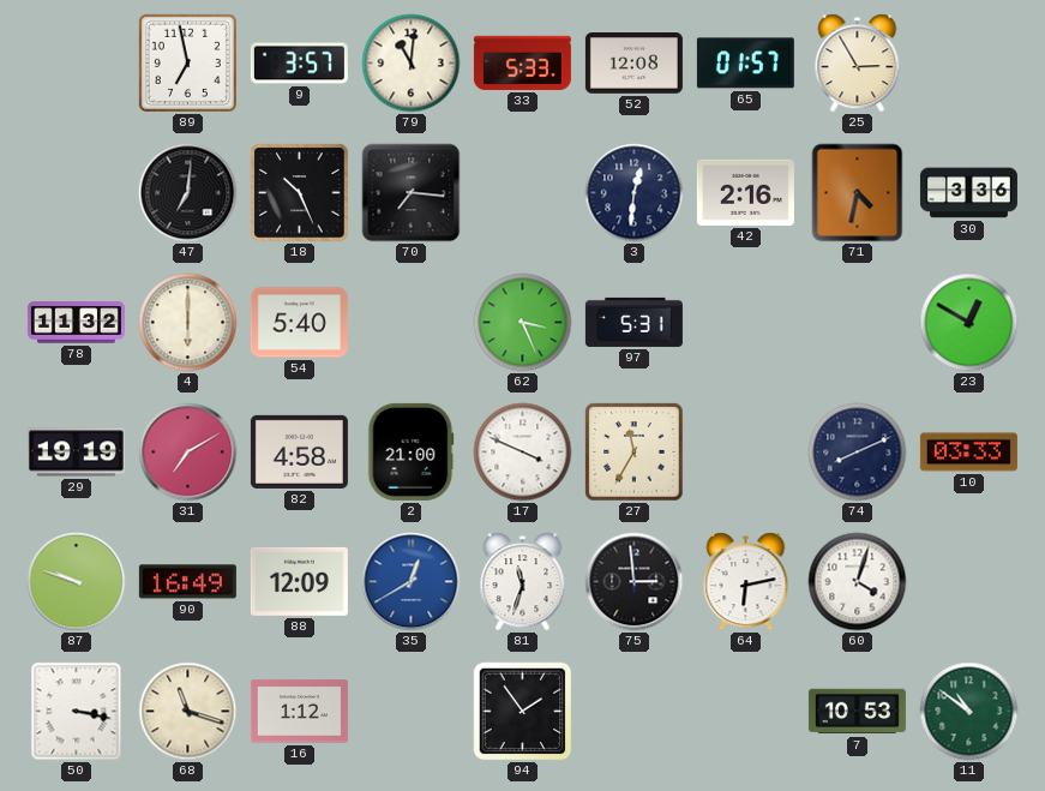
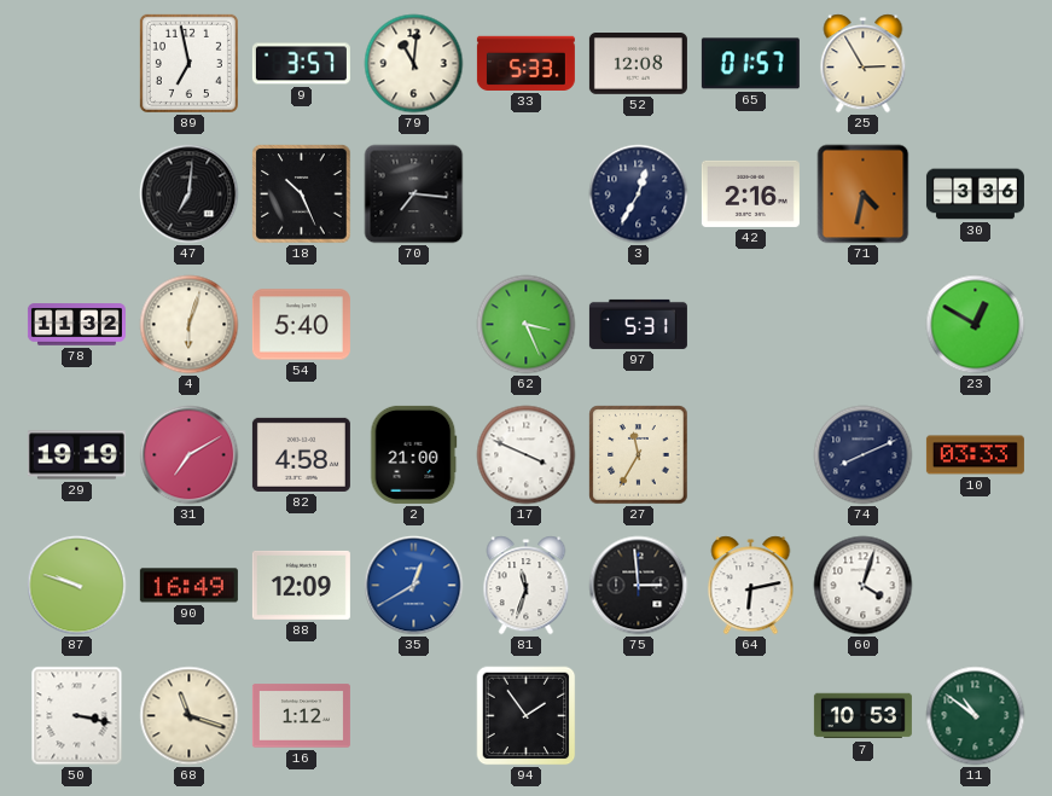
3: 12:31 -> 12:35 (639, 194)
4: 6:00 -> 6:03 (190, 325)
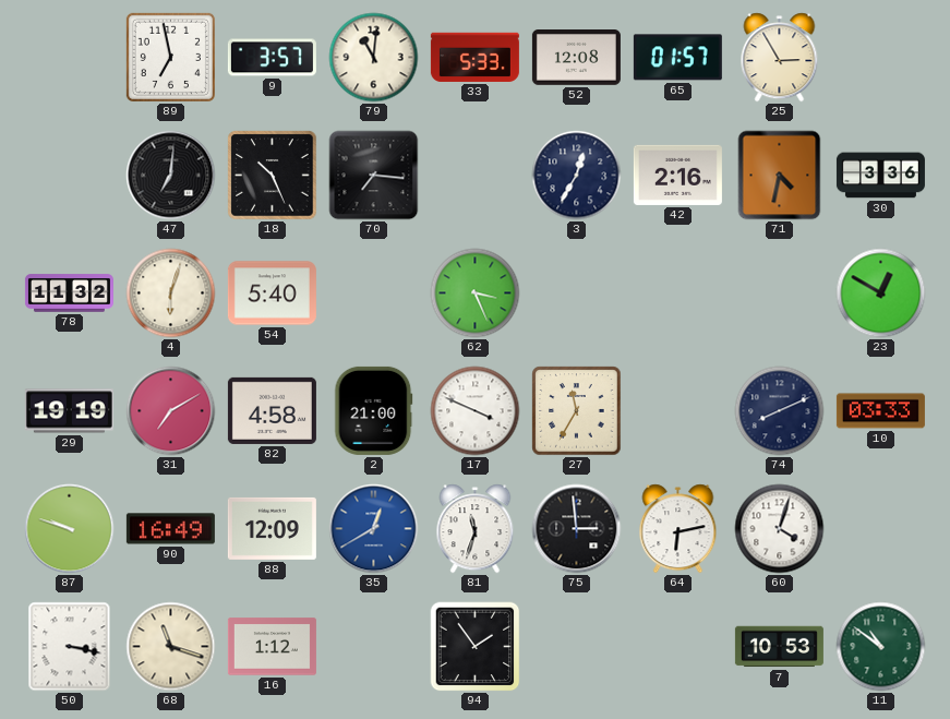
97: 5:31 -> none (638, 324)
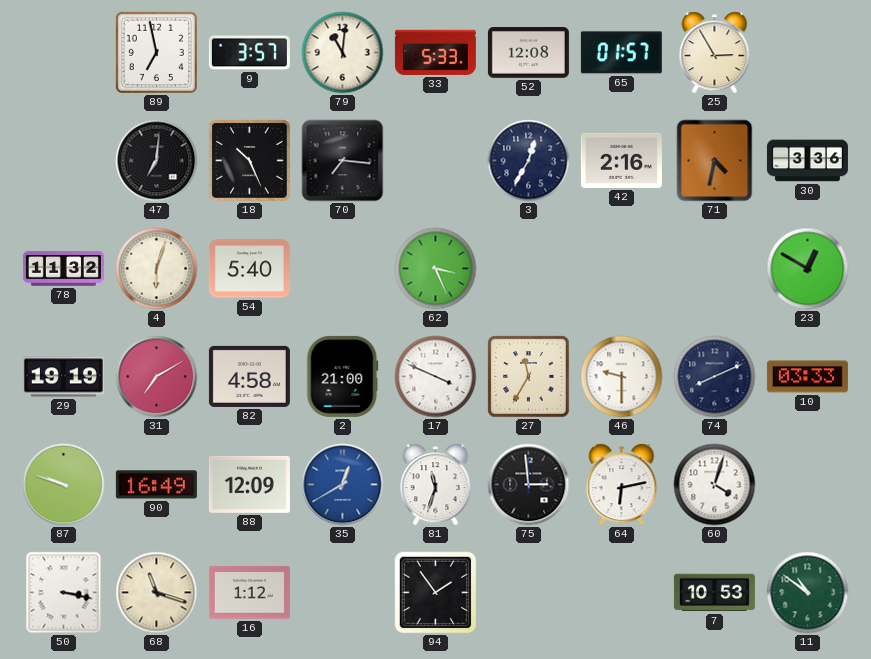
46: none -> 9:30 (622, 377)
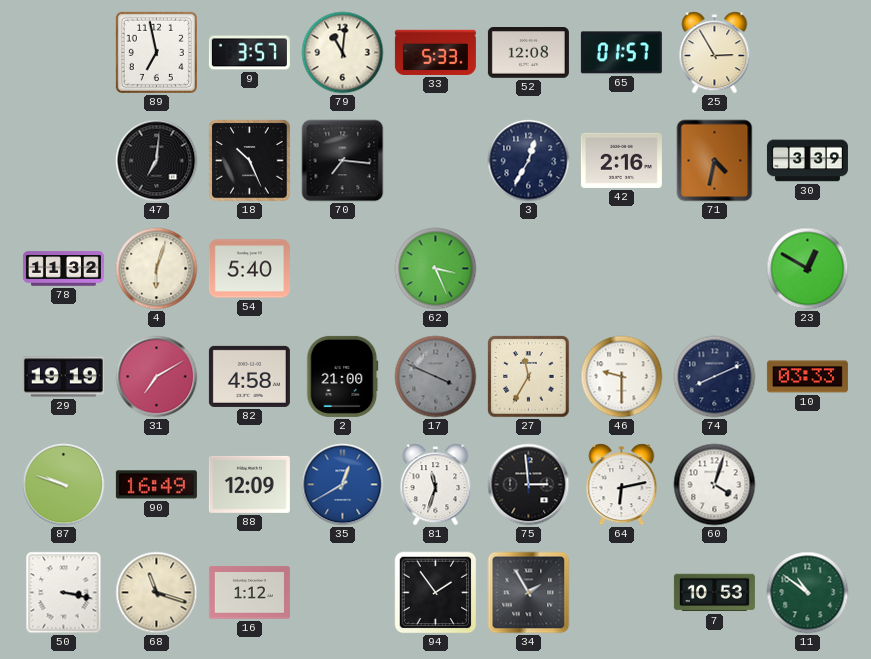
30: 3:36 -> 3:39 (807, 161)
17 dial: white -> grey (436, 377)
34: none -> 1:55 (529, 593)
